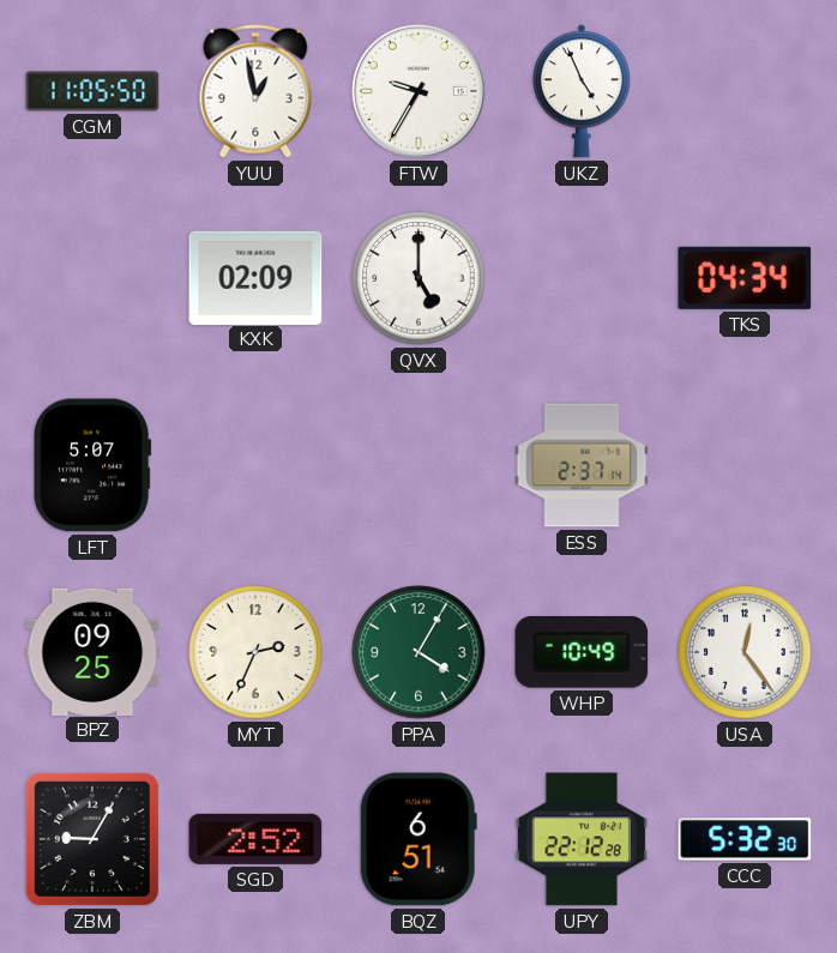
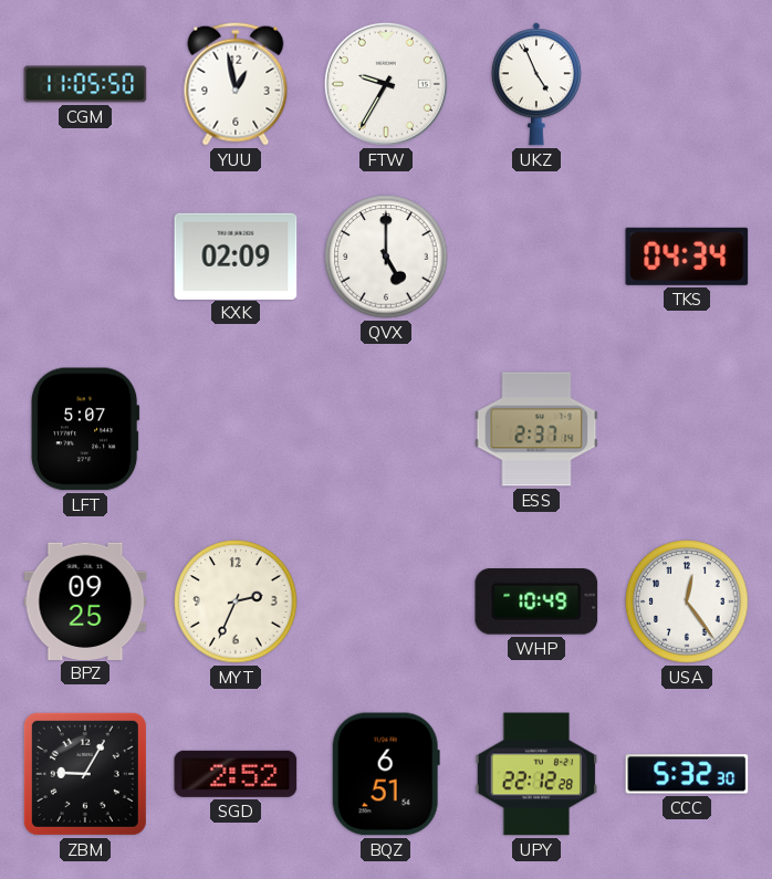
PPA: 4:05 -> none (418, 652)
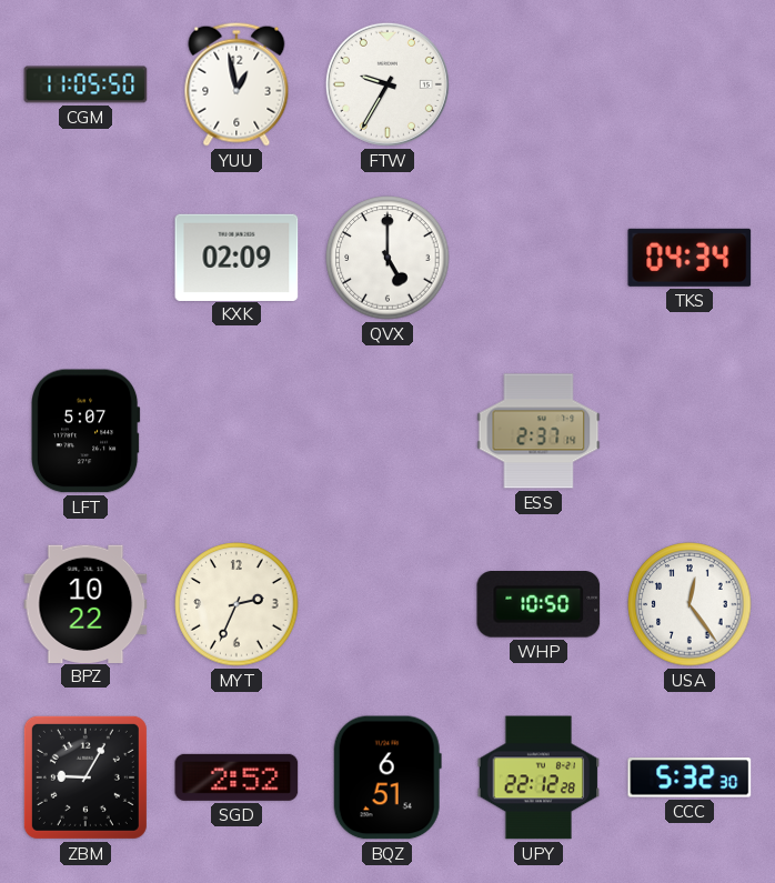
UKZ: 4:56 -> none (536, 84)
BPZ: 09:25 -> 10:22 (85, 603)
WHP: 10:49 -> 10:50 (539, 605)
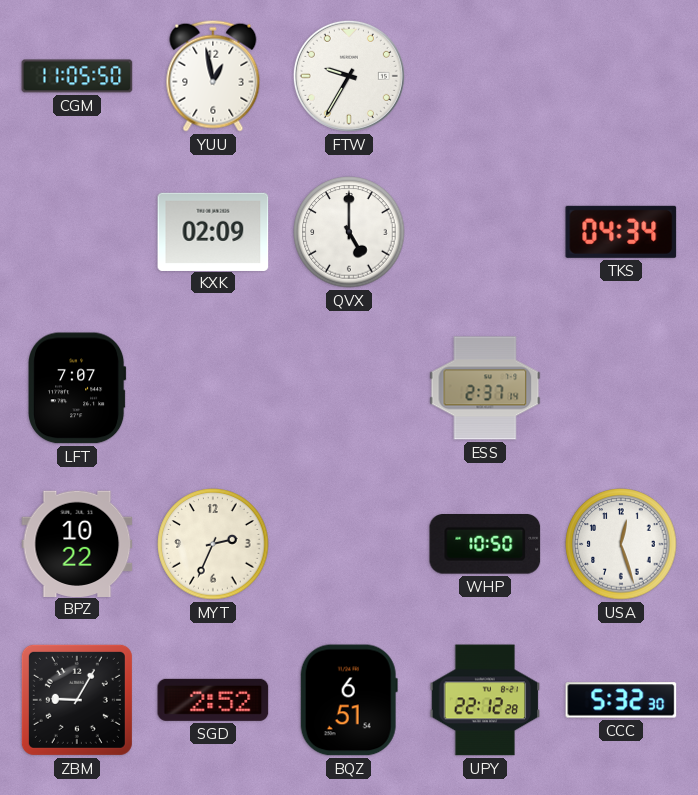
LFT: 5:07 -> 7:07 (78, 388)
USA: 12:24 -> 12:27 (621, 544)
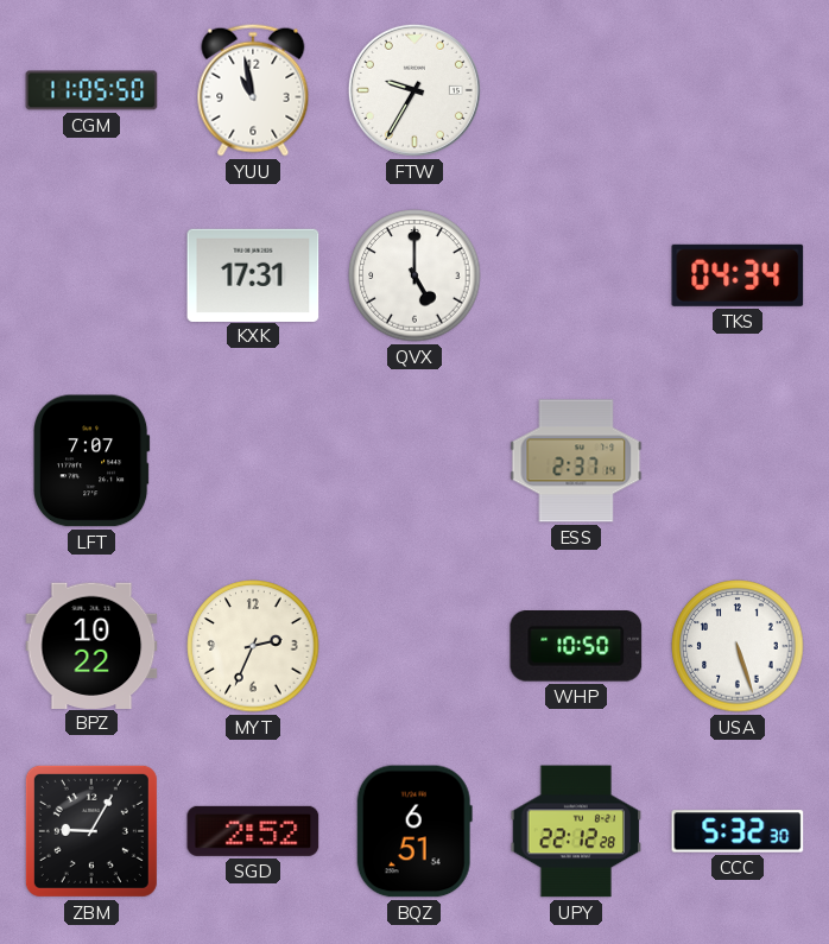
YUU: 12:58 -> 10:58 (253, 90)
KXK: 02:09 -> 17:31 (253, 274)
USA: 12:27 -> 5:27 (738, 646)
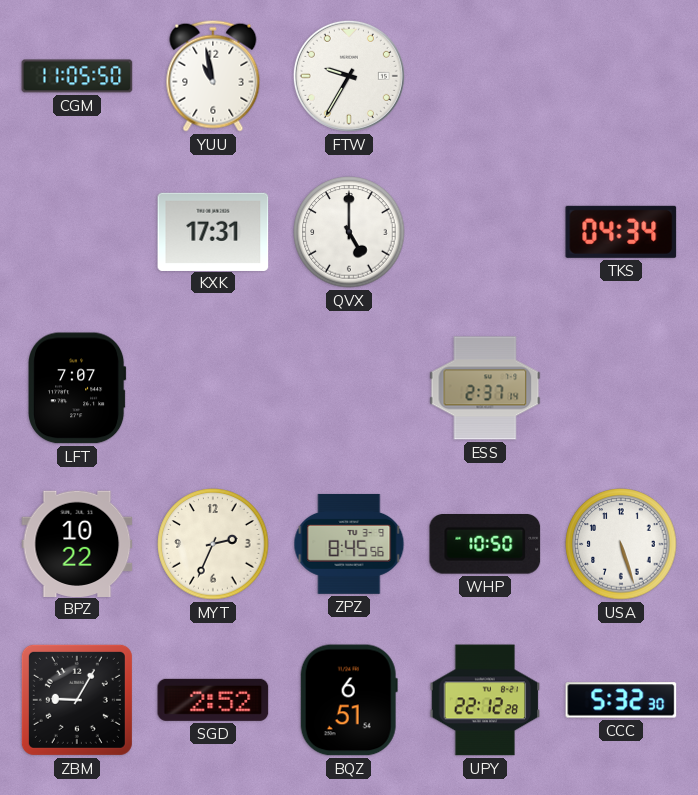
ZPZ: none -> 8:45 (349, 544)
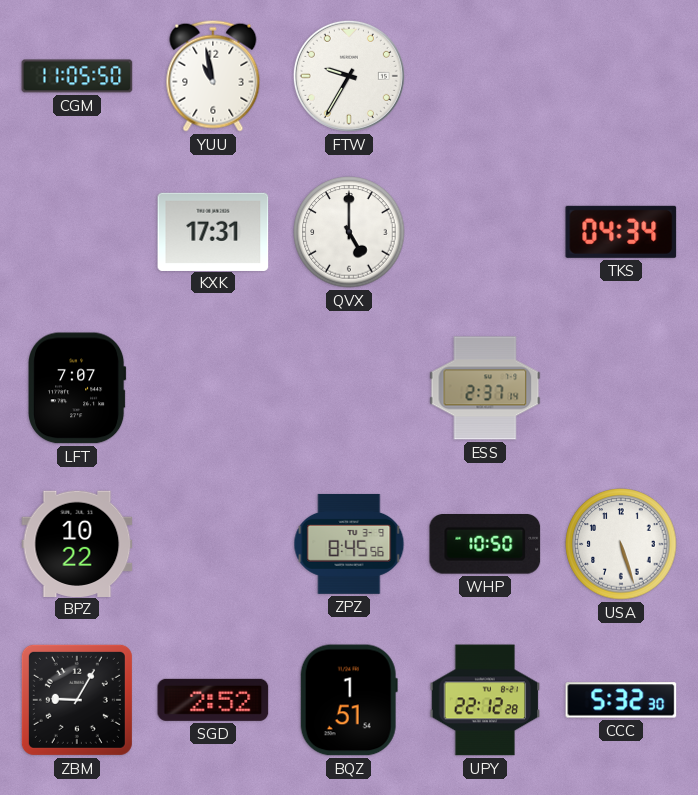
MYT: 2:34 -> none (213, 544)
BQZ: 6:51 -> 1:51 (349, 700)
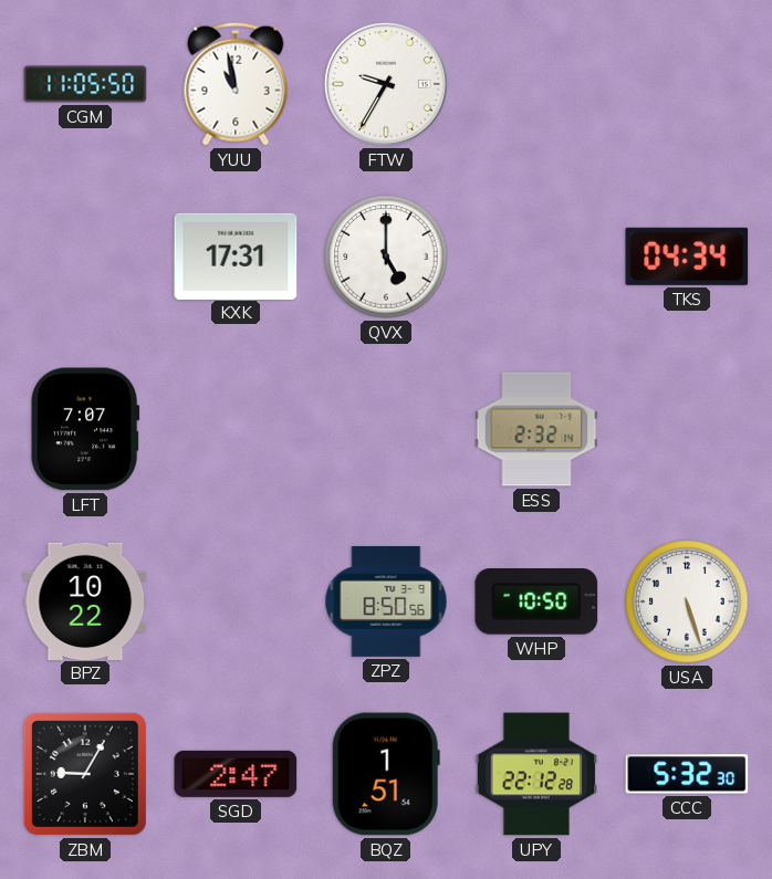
ESS: 2:37 -> 2:32 (536, 429)
ZPZ: 8:45 -> 8:50 (386, 601)
SGD: 2:52 -> 2:47 (236, 774)
